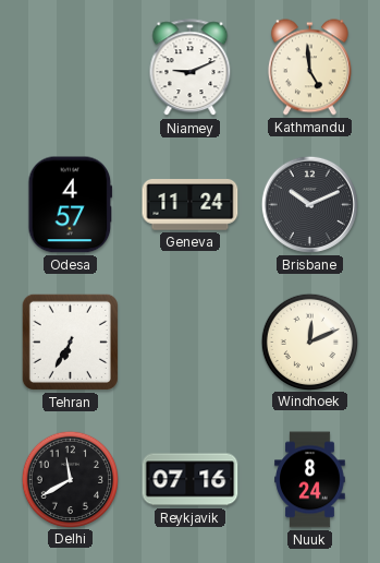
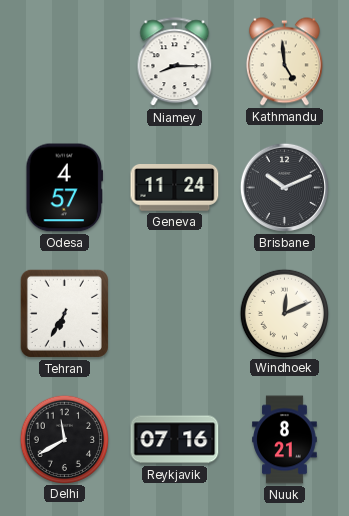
Niamey: 9:11 -> 8:15 (175, 62)
Nuuk: 8:24 -> 8:21 (285, 440)
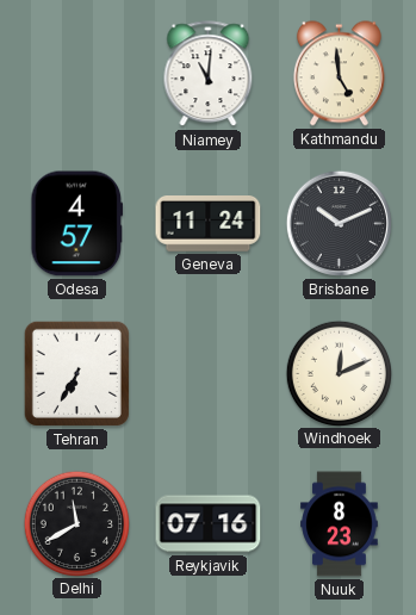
Niamey: 8:15 -> 11:01 (209, 74)
Nuuk: 8:21 -> 8:23 (340, 524)
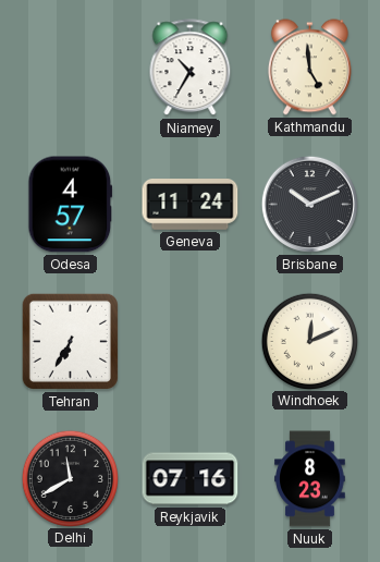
Niamey: 11:01 -> 10:35 (191, 68)
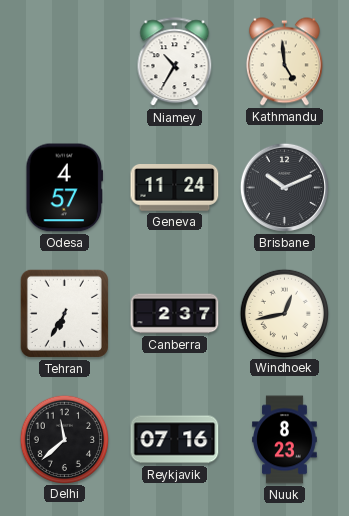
Canberra: none -> 2:37 (175, 314)
Windhoek: 12:11 -> 12:43 (284, 313)
Delhi: 11:40 -> 11:38 (64, 439)
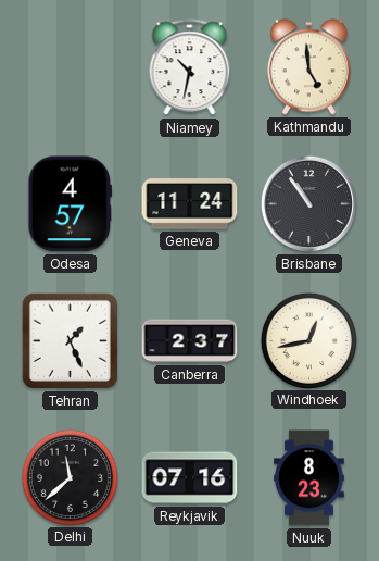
Niamey: 10:35 -> 10:32 (190, 67)
Brisbane: 10:11 -> 10:54 (308, 203)
Tehran: 6:35 -> 1:26 (70, 340)
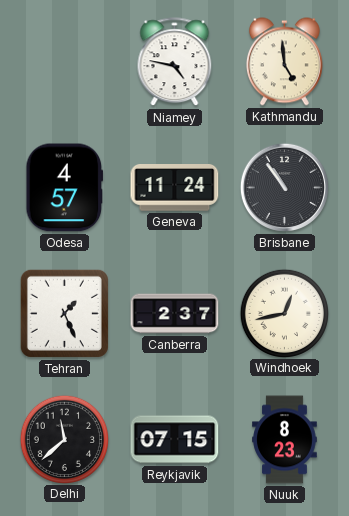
Niamey: 10:32 -> 4:47 (175, 62)
Reykjavik: 07:16 -> 07:15 (175, 440)
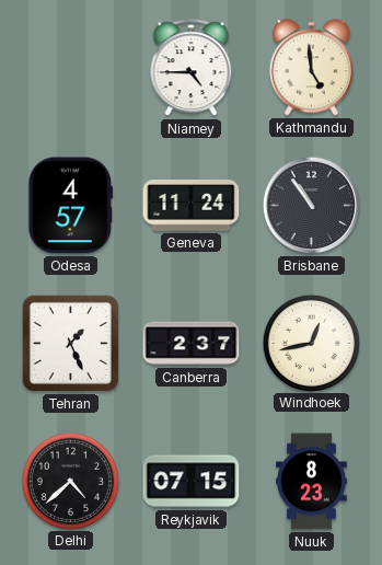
Niamey: 4:47 -> 4:45 (192, 68)
Delhi: 11:38 -> 4:38 (70, 481)
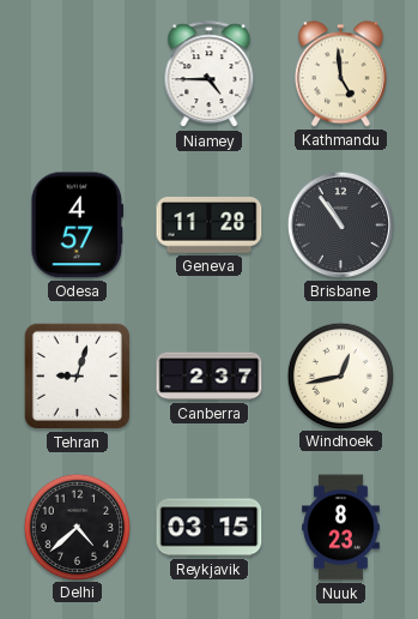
Geneva: 11:24 -> 11:28 (210, 226)
Tehran: 1:26 -> 9:03 (77, 375)
Reykjavik: 07:15 -> 03:15 (210, 528)
